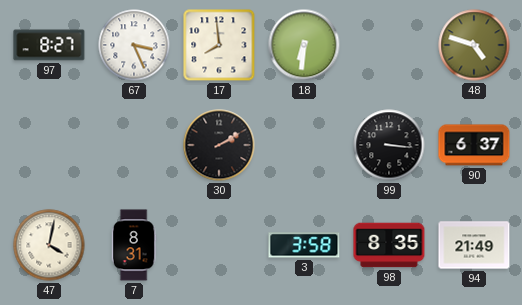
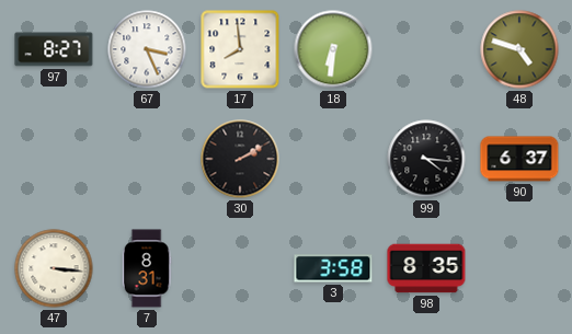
99: 3:16 -> 4:16 (426, 159)
47: 4:02 -> 3:16 (54, 268)
94: 21:49 -> none (474, 245)
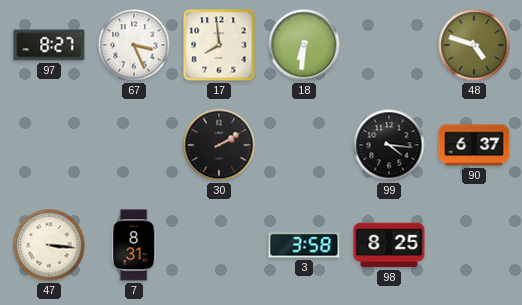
98: 8:35 -> 8:25 (389, 245)
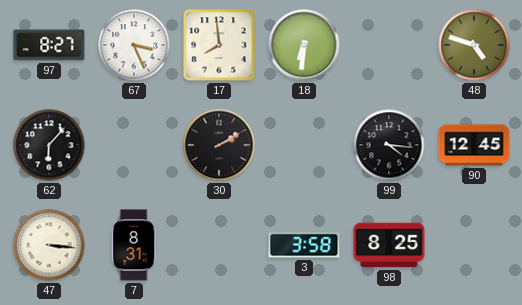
62: none -> 6:07 (49, 145)
90: 6:37 -> 12:45 (474, 145)
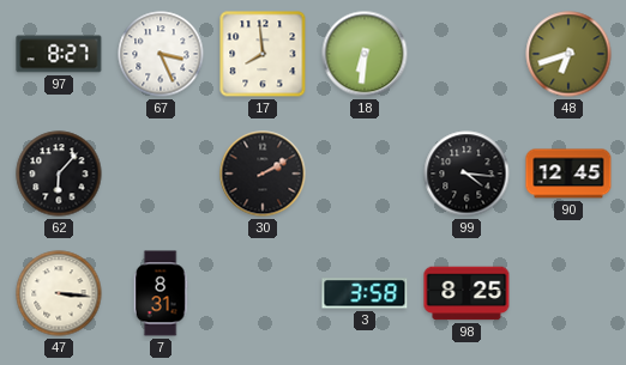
48: 4:48 -> 6:42 (568, 54)
